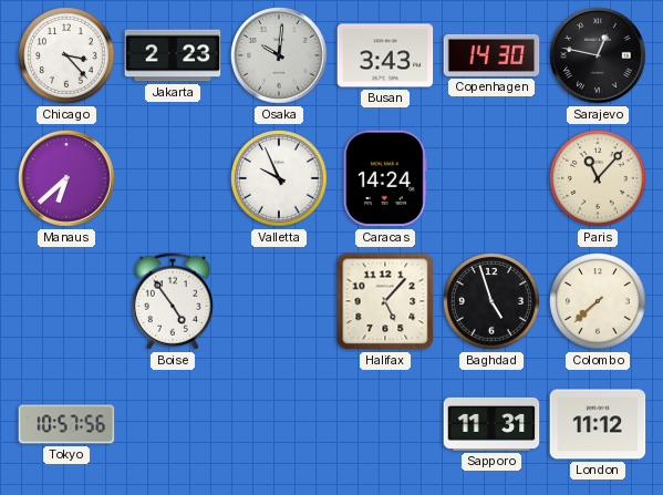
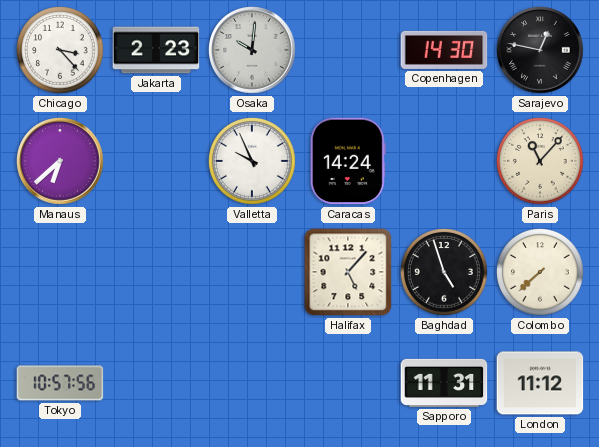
Busan: 3:43 -> none (385, 55)
Boise: 4:54 -> none (173, 301)
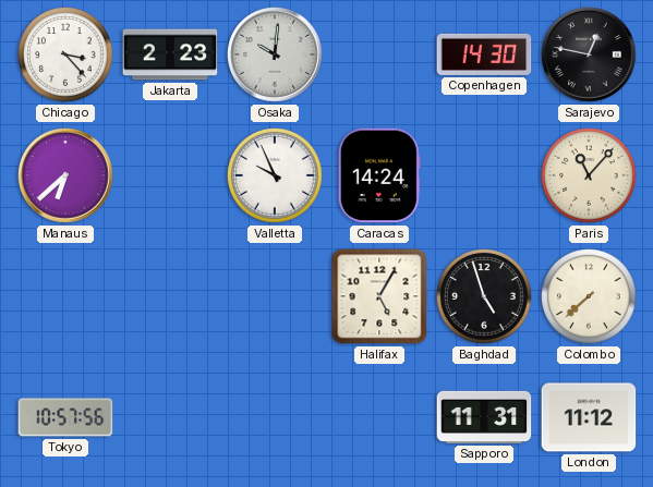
Halifax: 5:07 -> 5:05 (379, 296)
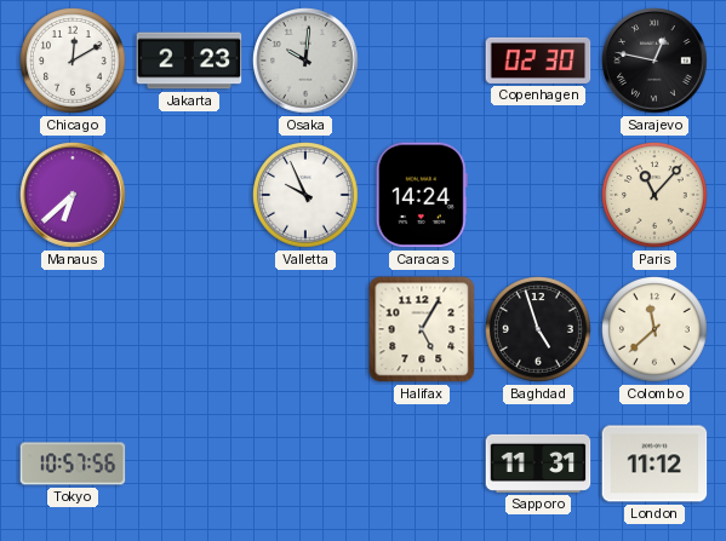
Chicago: 3:23 -> 12:10 (74, 62)
Copenhagen: 14:30 -> 02:30 (538, 61)
Colombo: 7:38 -> 11:38 (656, 330)
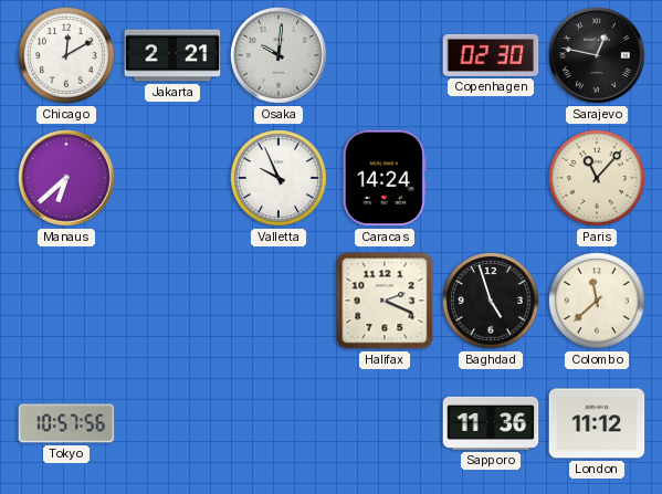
Jakarta: 2:23 -> 2:21 (172, 55)
Halifax: 5:05 -> 2:19 (385, 301)
Sapporo: 11:31 -> 11:36 (491, 423)
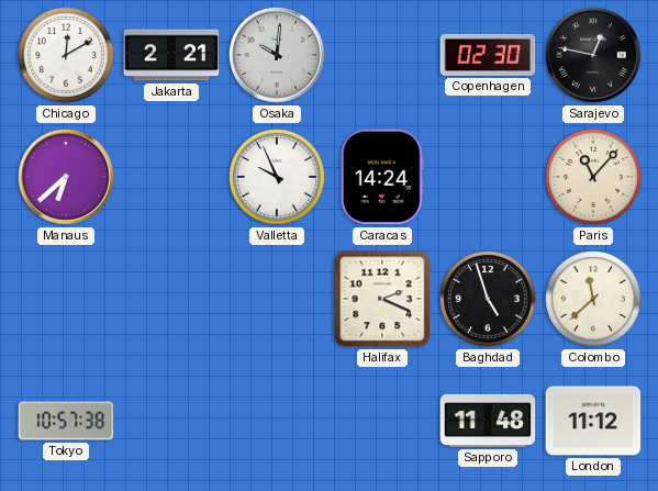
Tokyo: 10:57:56 -> 10:57:38 (66, 421)
Sapporo: 11:36 -> 11:48 (488, 421)
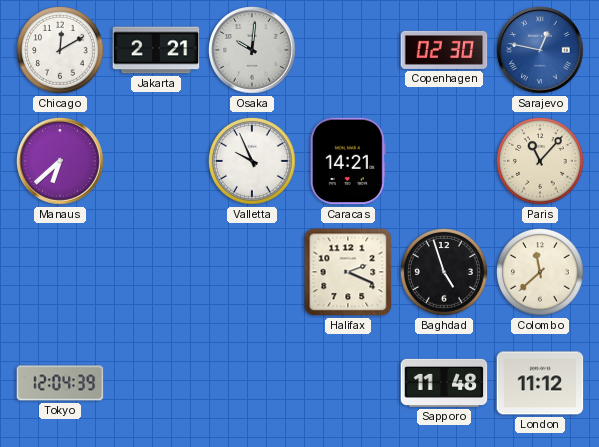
Sarajevo dial: black -> blue (540, 50)
Caracas: 14:24 -> 14:21 (348, 161)
Tokyo: 10:57 -> 12:04 (60, 383)
